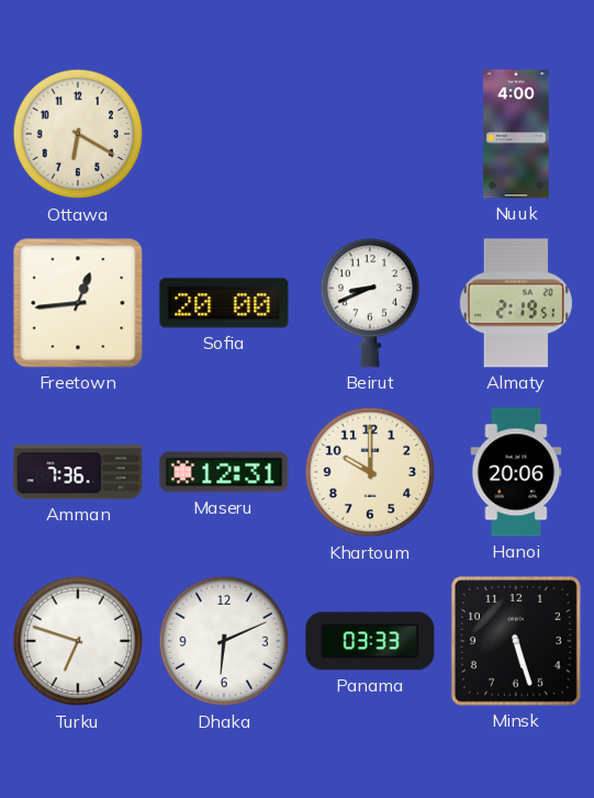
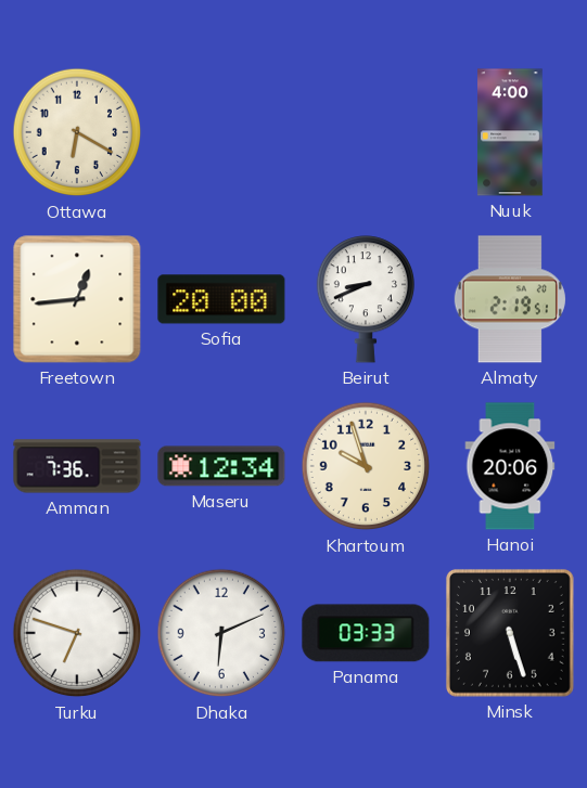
Maseru: 12:31 -> 12:34 (221, 466)
Khartoum: 10:00 -> 9:57 (366, 466)
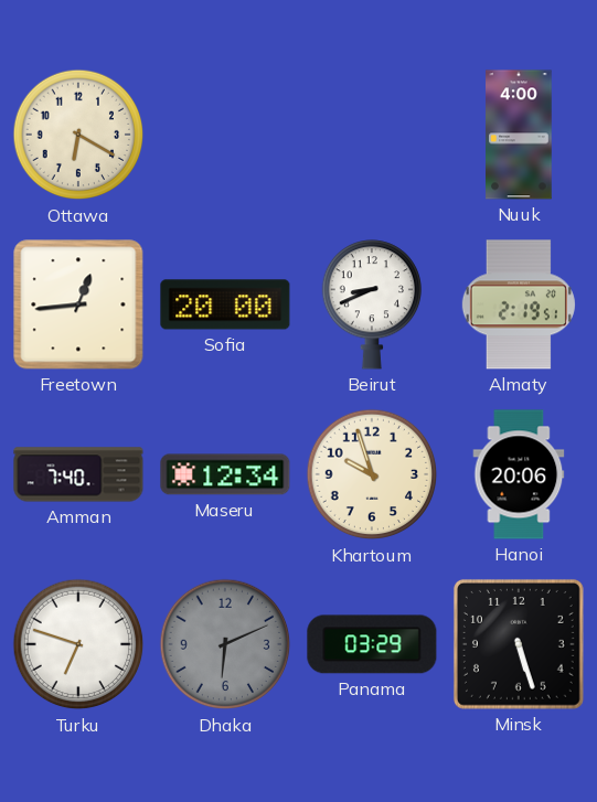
Amman: 7:36 -> 7:40 (78, 474)
Dhaka dial: white -> grey (225, 644)
Panama: 03:33 -> 03:29 (372, 644)
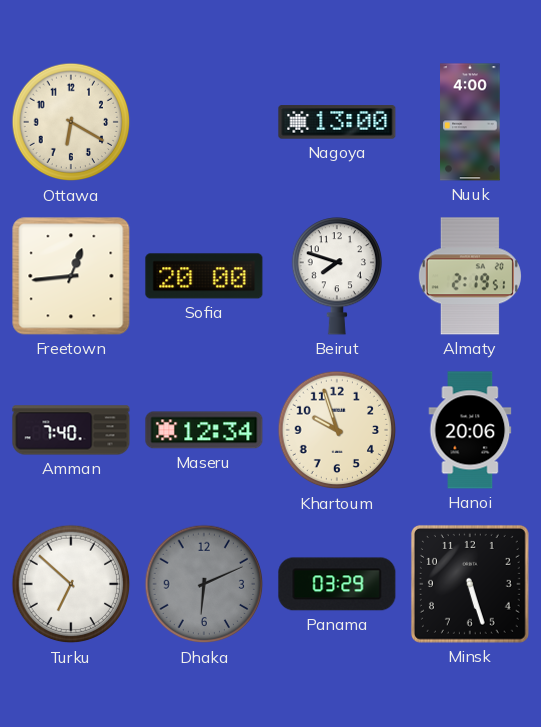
Nagoya: none -> 13:00 (337, 122)
Beirut: 8:41 -> 7:48 (336, 276)
Turku: 6:48 -> 6:52 (71, 584)
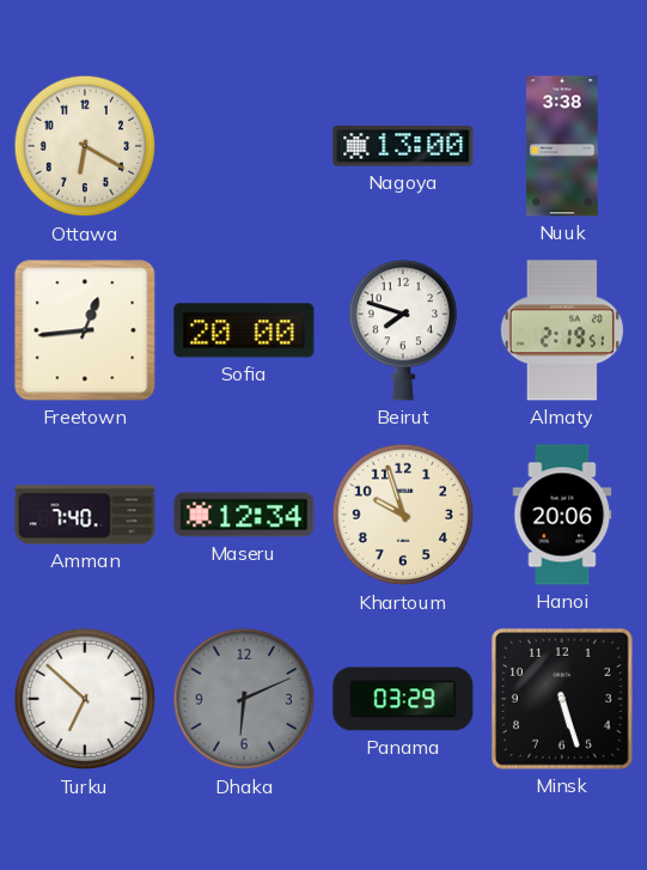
Nuuk: 4:00 -> 3:38 (562, 146)
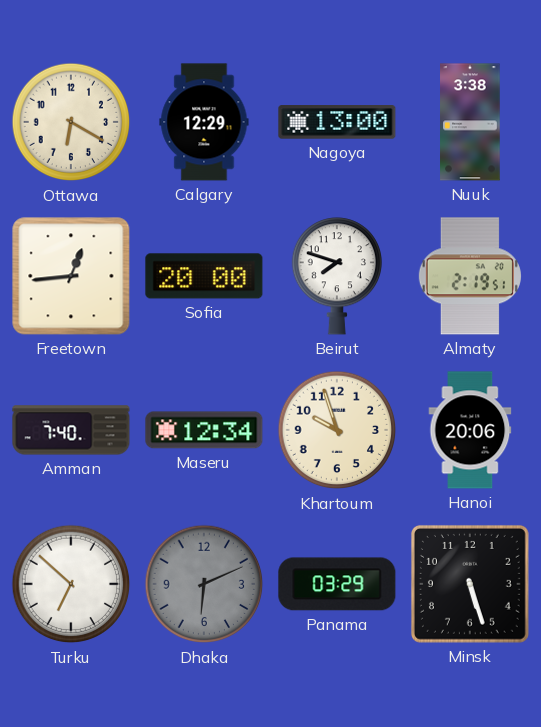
Calgary: none -> 12:29 (204, 122)
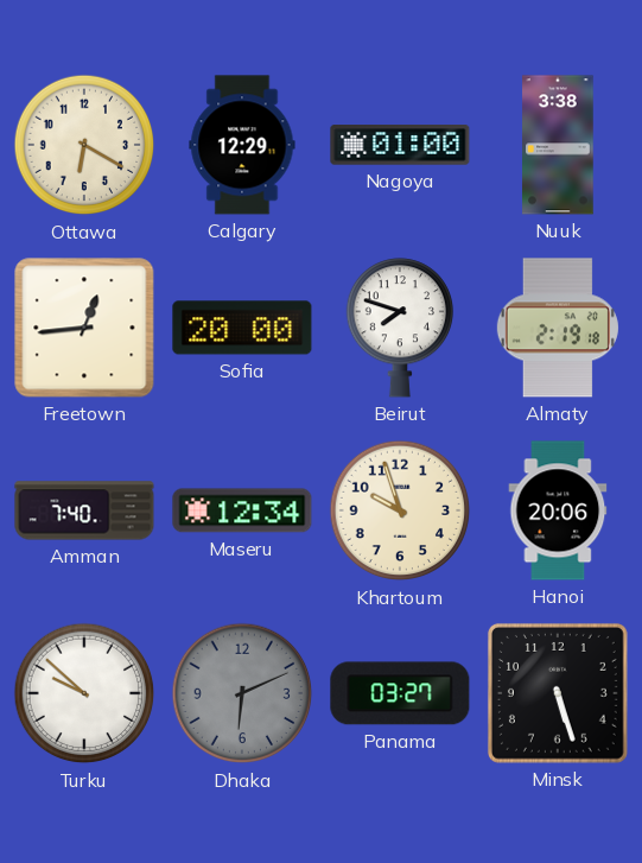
Nagoya: 13:00 -> 01:00 (400, 145)
Almaty: 2:19:51 -> 2:19:18 (558, 328)
Turku: 6:52 -> 9:52 (84, 693)
Panama: 03:29 -> 03:27 (400, 693)
